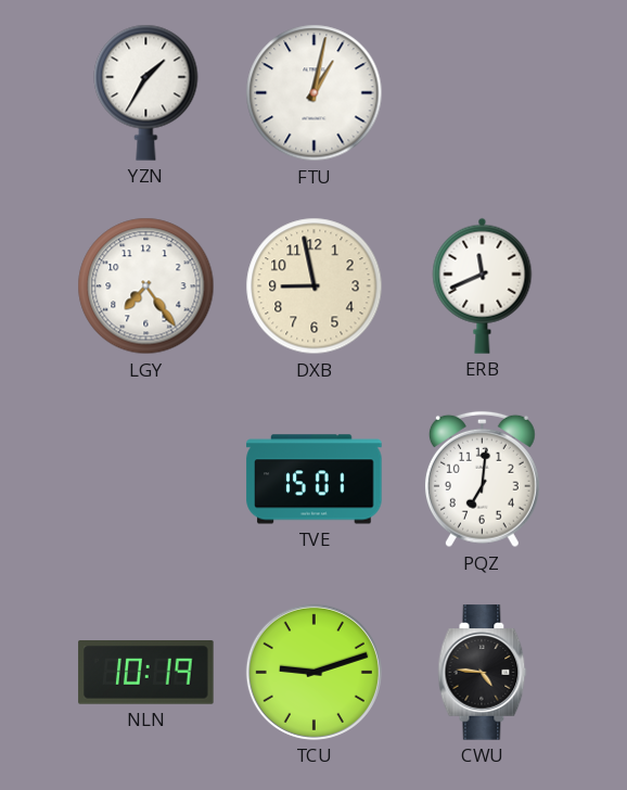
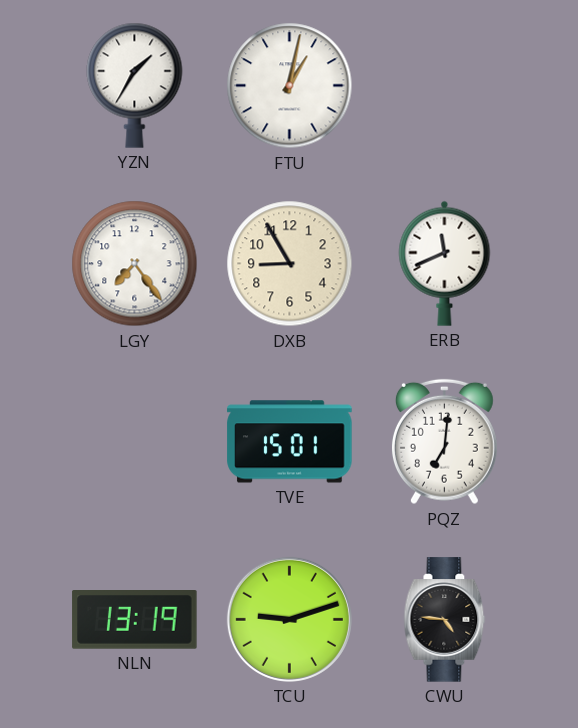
DXB: 8:58 -> 8:55 (290, 264)
NLN: 10:19 -> 13:19 (135, 620)
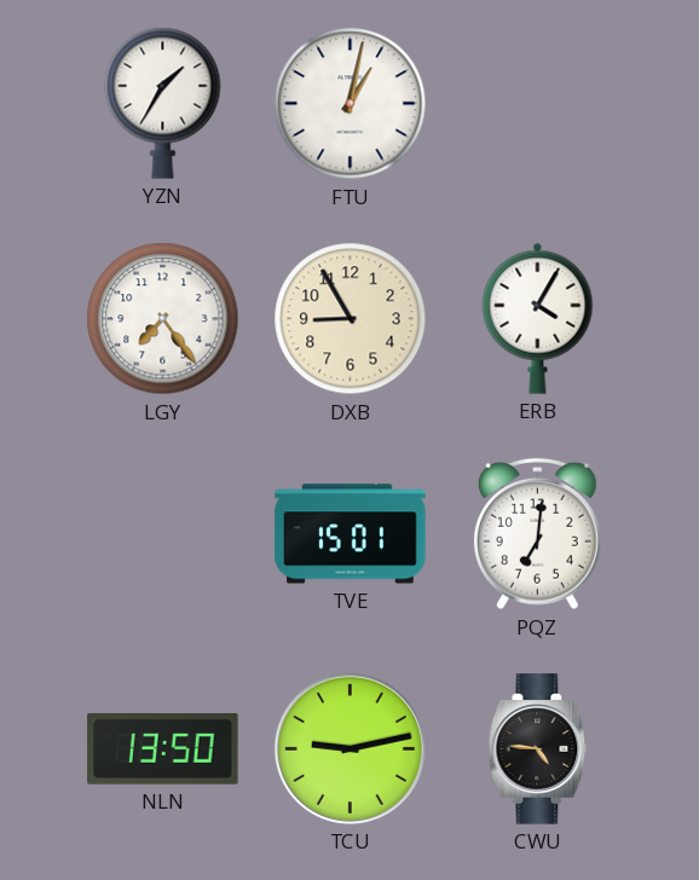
ERB: 11:41 -> 4:05 (538, 318)
NLN: 13:19 -> 13:50 (163, 749)
TCU: 9:12 -> 9:13 (349, 748)
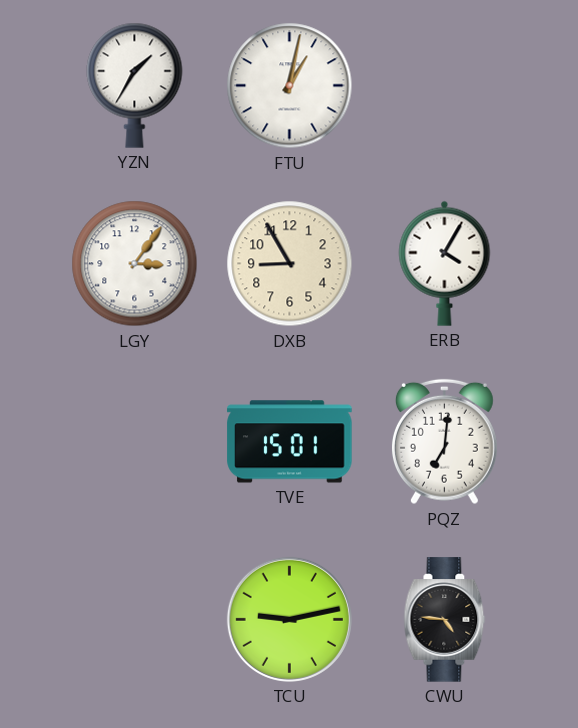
LGY: 7:24 -> 3:06 (135, 264)
NLN: 13:50 -> none (163, 749)
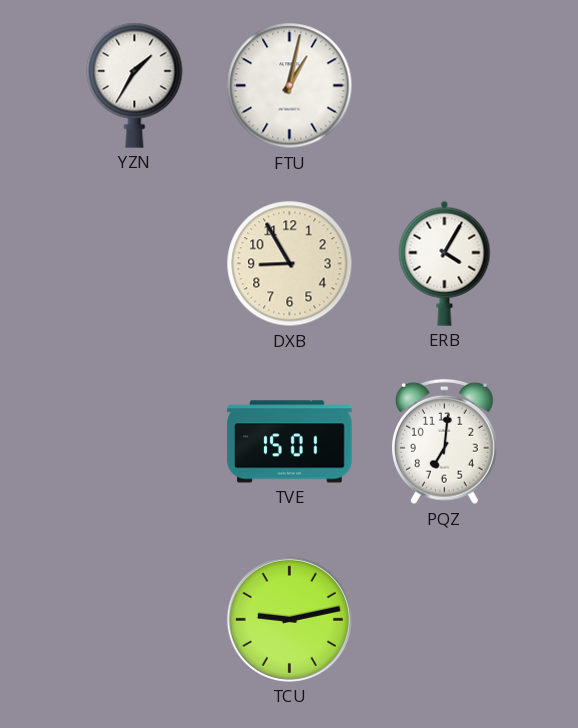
LGY: 3:06 -> none (135, 264)
CWU: 4:46 -> none (445, 620)
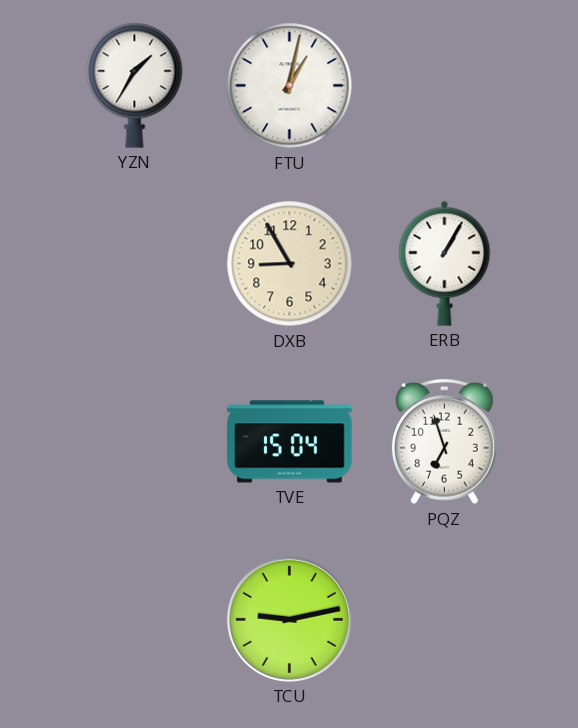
ERB: 4:05 -> 1:05 (445, 263)
TVE: 15:01 -> 15:04 (290, 442)
PQZ: 7:01 -> 6:57 (444, 442)
